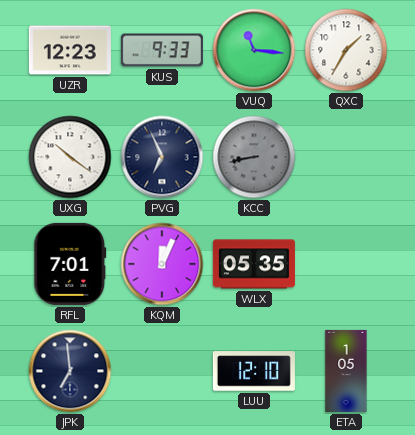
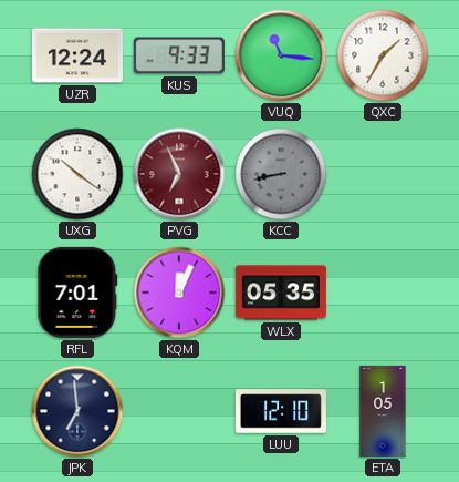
UZR: 12:23 -> 12:24 (77, 55)
PVG dial: navy -> burgundy (179, 174)
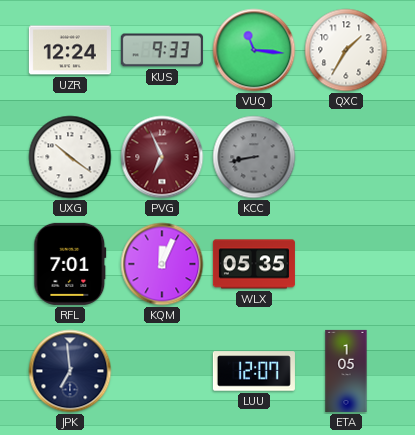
LUU: 12:10 -> 12:07 (254, 371)
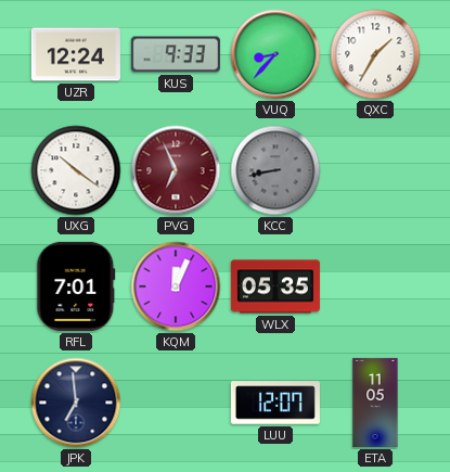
VUQ: 11:16 -> 8:37 (275, 54)
ETA: 1:05 -> 11:05 (375, 403)
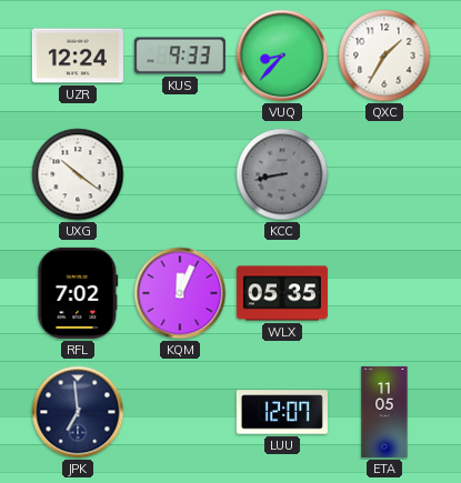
PVG: 6:56 -> none (176, 170)
RFL: 7:01 -> 7:02 (78, 293)
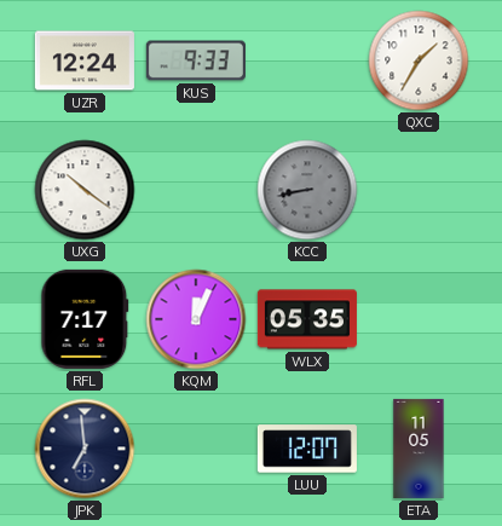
VUQ: 8:37 -> none (282, 56)
RFL: 7:02 -> 7:17 (85, 319)
